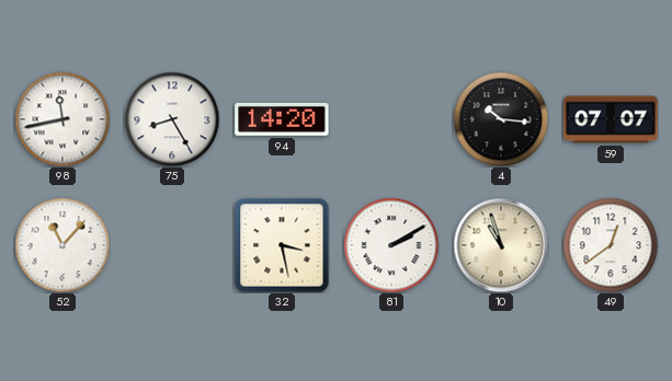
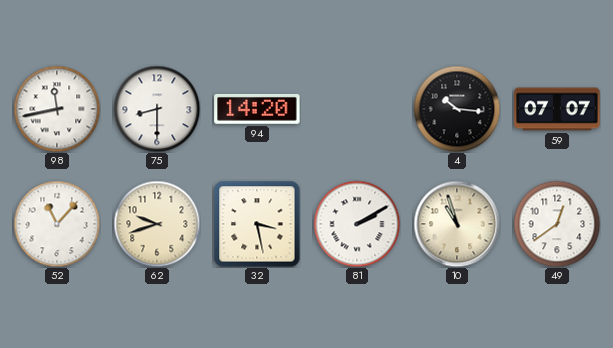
75: 8:25 -> 8:30 (157, 109)
62: none -> 9:42 (157, 224)
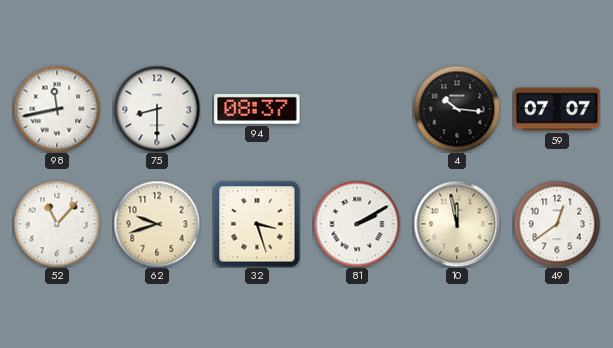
94: 14:20 -> 08:37 (257, 109)
32: 3:28 -> 3:27 (257, 224)
10: 10:57 -> 11:58 (457, 224)
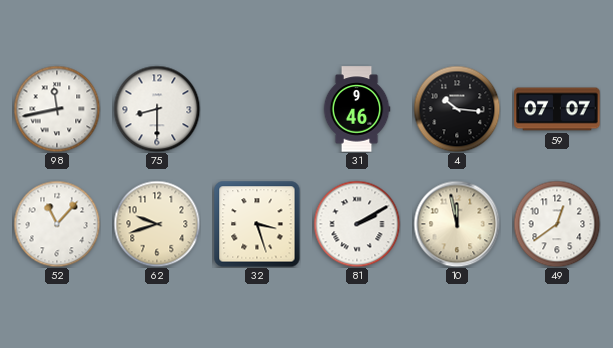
94: 08:37 -> none (257, 109)
31: none -> 9:46 (357, 109)
